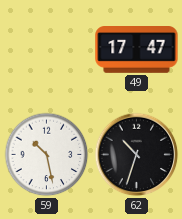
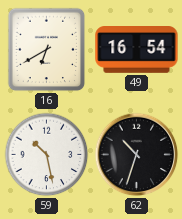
16: none -> 6:40 (47, 50)
49: 17:47 -> 16:54 (137, 50)
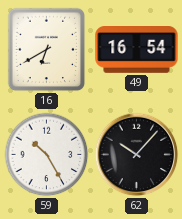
59: 10:28 -> 10:25 (47, 155)
62: 10:33 -> 10:07 (137, 155)
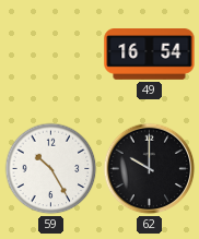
16: 6:40 -> none (47, 50)
62: 10:07 -> 10:00 (150, 169)
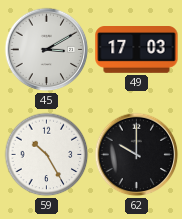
45: none -> 3:10 (47, 50)
49: 16:54 -> 17:03 (137, 50)
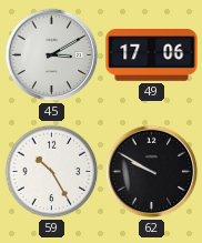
49: 17:03 -> 17:06 (152, 55)
62: 10:00 -> 9:50 (152, 172)
